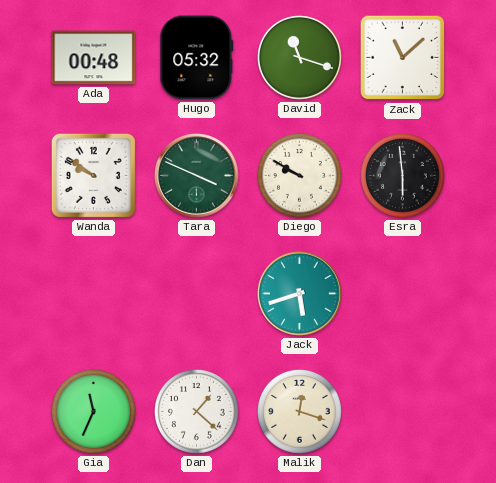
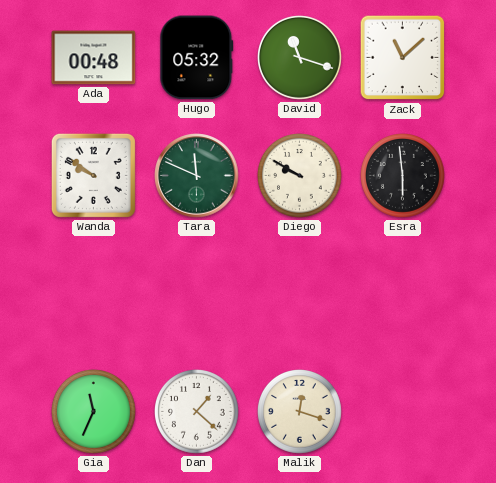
Tara: 3:49 -> 11:49 (197, 176)
Jack: 5:42 -> none (300, 294)
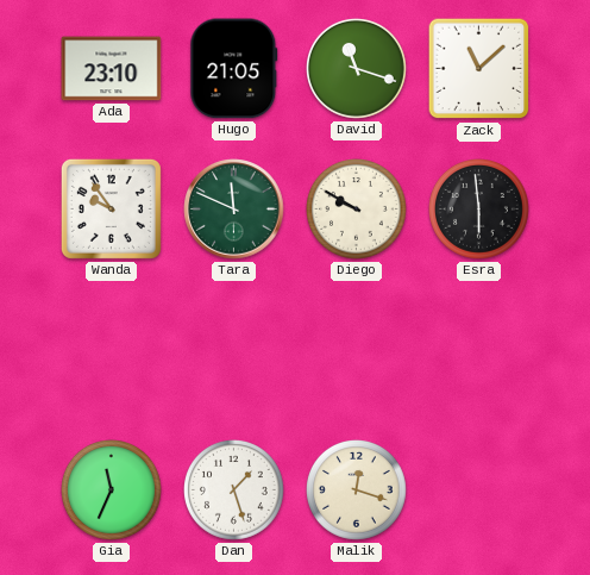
Ada: 00:48 -> 23:10 (112, 69)
Hugo: 05:32 -> 21:05 (234, 69)
Wanda: 9:51 -> 9:54 (111, 208)
Dan: 1:22 -> 1:27 (234, 490)
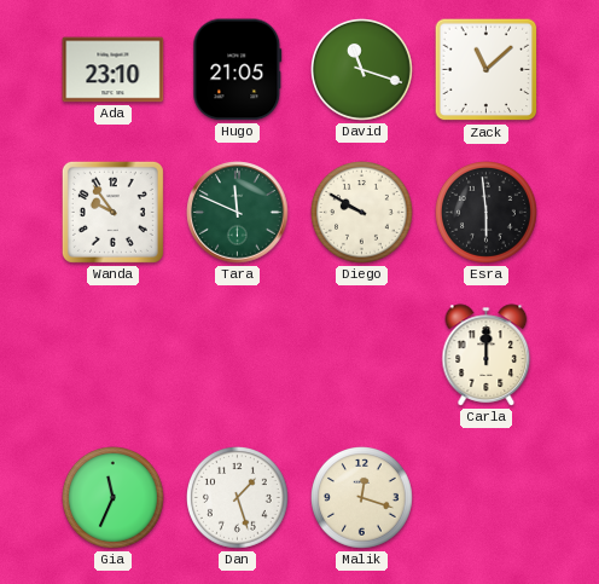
Carla: none -> 12:00 (487, 355)
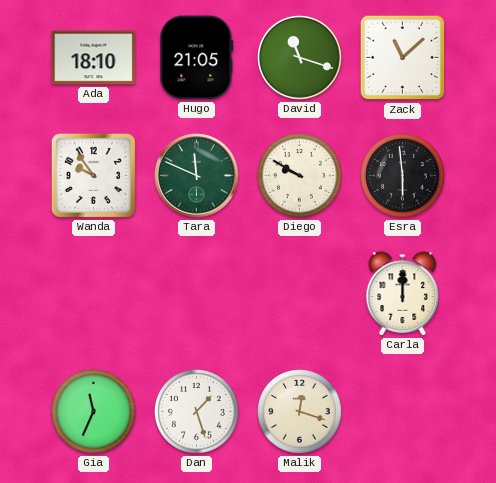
Ada: 23:10 -> 18:10 (94, 58)
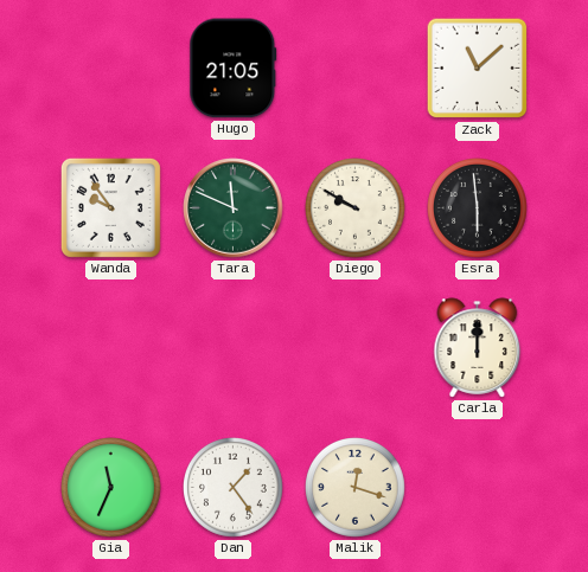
Ada: 18:10 -> none (94, 58)
David: 11:18 -> none (300, 58)
Dan: 1:27 -> 1:24 (234, 488)
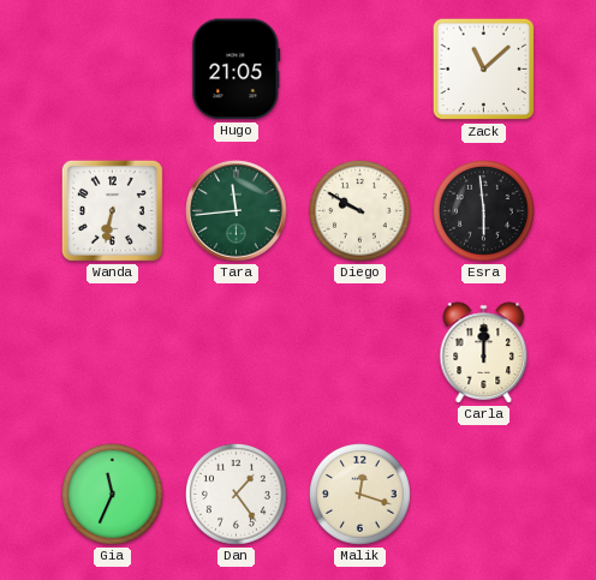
Wanda: 9:54 -> 6:32 (112, 210)
Tara: 11:49 -> 11:44 (237, 211)
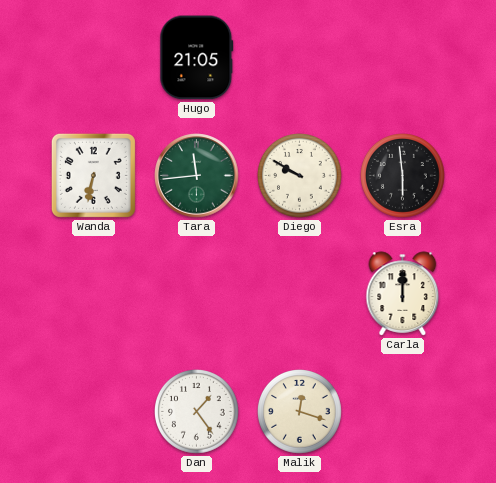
Zack: 11:08 -> none (484, 70)
Gia: 11:34 -> none (113, 495)
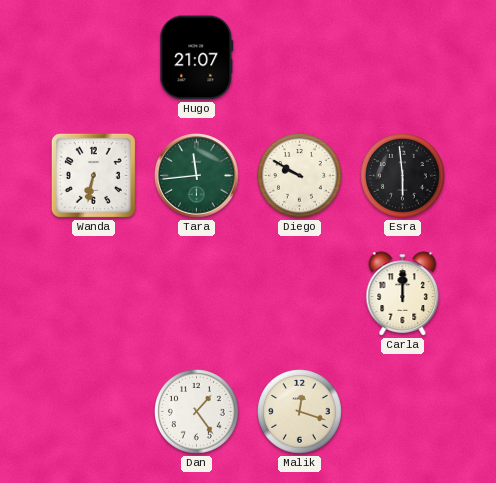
Hugo: 21:05 -> 21:07 (197, 58)
